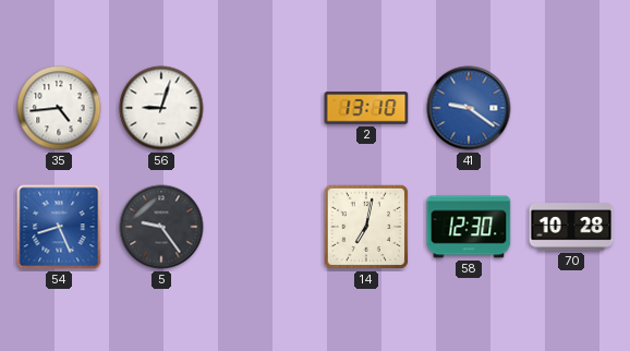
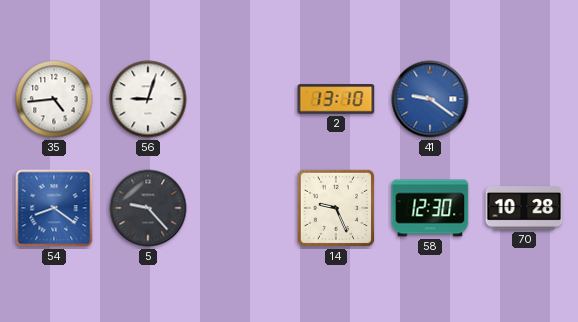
54: 8:26 -> 8:21 (54, 208)
5: 9:24 -> 9:23 (148, 208)
14: 7:02 -> 9:26 (336, 208)
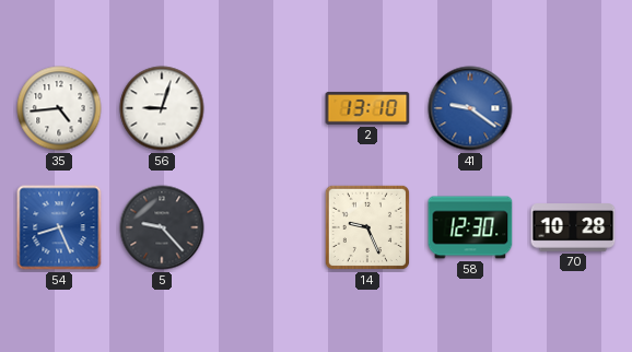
54: 8:21 -> 8:26 (59, 227)
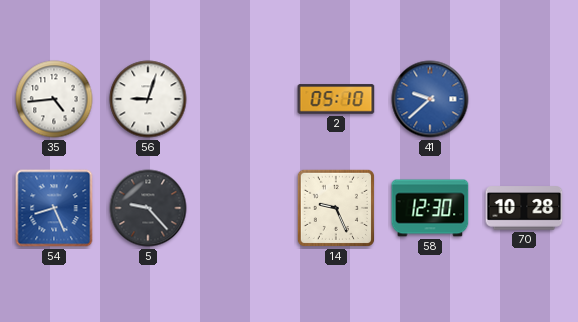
2: 13:10 -> 05:10 (336, 99)
41: 9:21 -> 9:38 (430, 99)
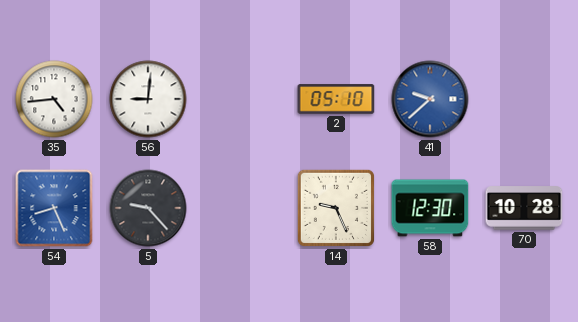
56: 9:03 -> 9:01 (148, 99)
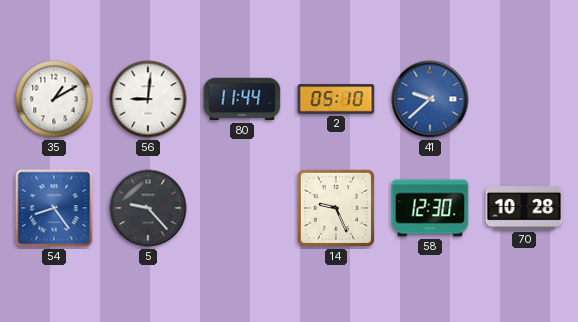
35: 4:44 -> 1:10 (54, 99)
80: none -> 11:44 (242, 99)
54: 8:26 -> 8:24 (54, 208)
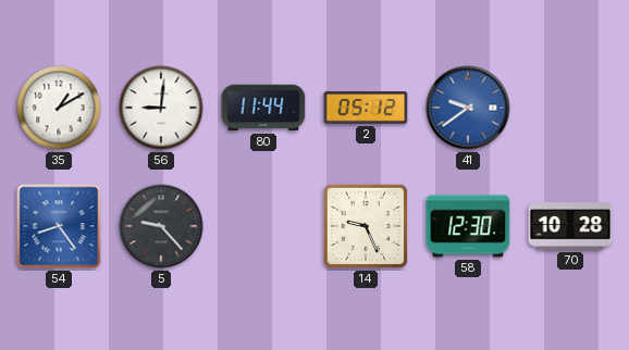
2: 05:10 -> 05:12 (366, 108)
41: 9:38 -> 9:39 (468, 108)
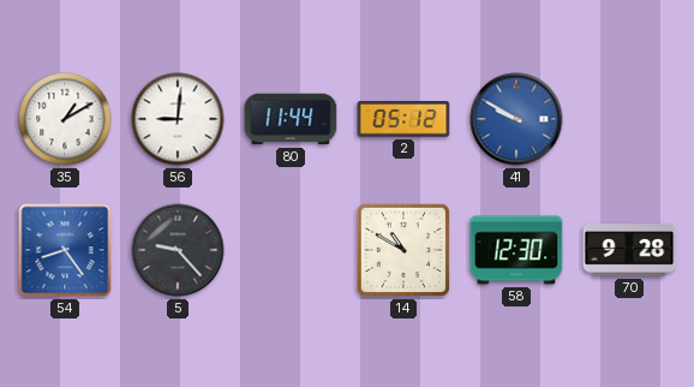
41: 9:39 -> 9:50 (516, 119)
14: 9:26 -> 10:50 (403, 250)
70: 10:28 -> 9:28 (629, 250)
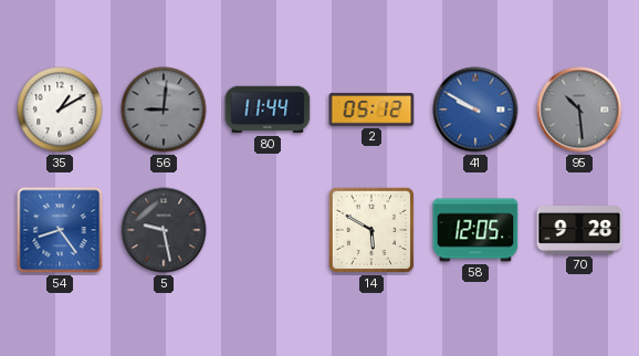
56 dial: white -> grey (164, 109)
95: none -> 10:29 (579, 109)
5: 9:23 -> 9:28 (164, 230)
14: 10:50 -> 5:50 (371, 230)
58: 12:30 -> 12:05 (475, 230)
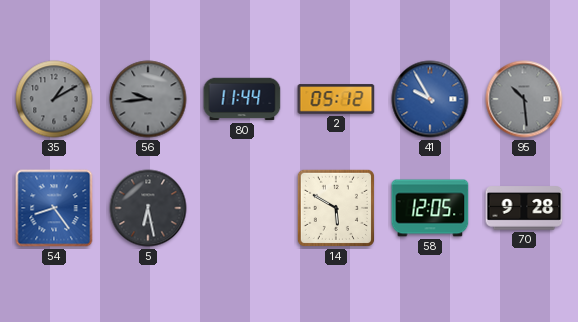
35 dial: white -> grey (54, 99)
56: 9:01 -> 9:44 (148, 99)
41: 9:50 -> 9:55 (430, 99)
5: 9:28 -> 6:28 (148, 208)
